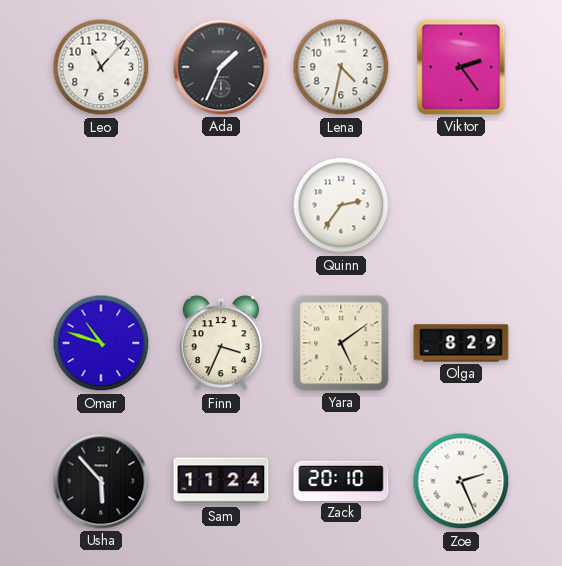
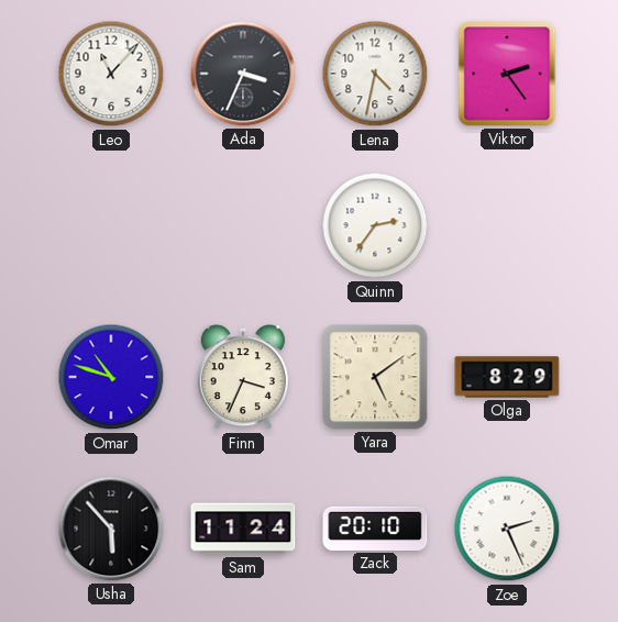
Ada: 1:34 -> 3:34 (243, 74)
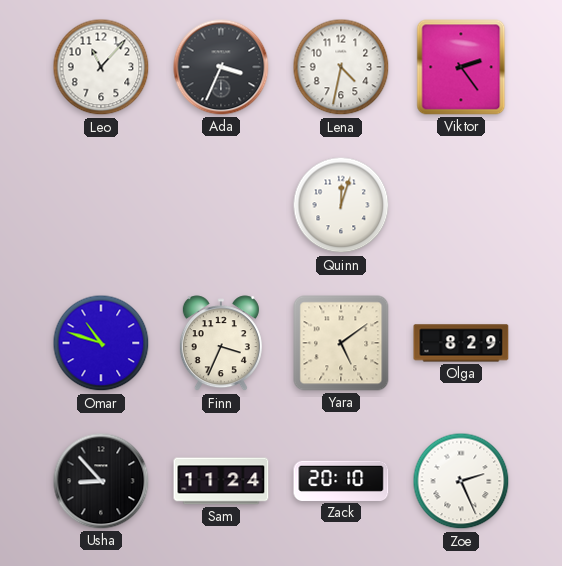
Quinn: 2:36 -> 12:03 (341, 205)
Usha: 5:53 -> 8:53 (101, 481)
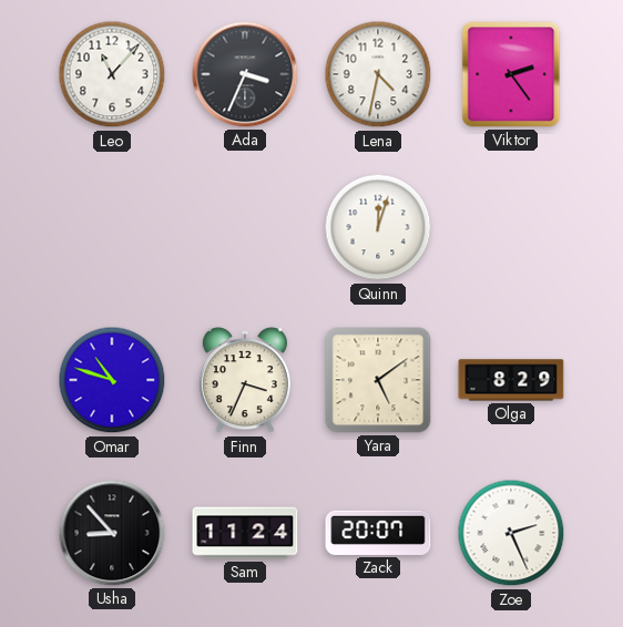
Zack: 20:10 -> 20:07 (378, 533)
